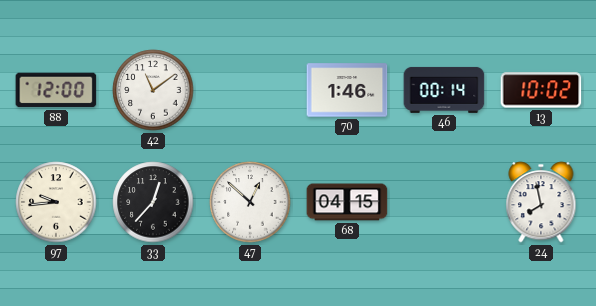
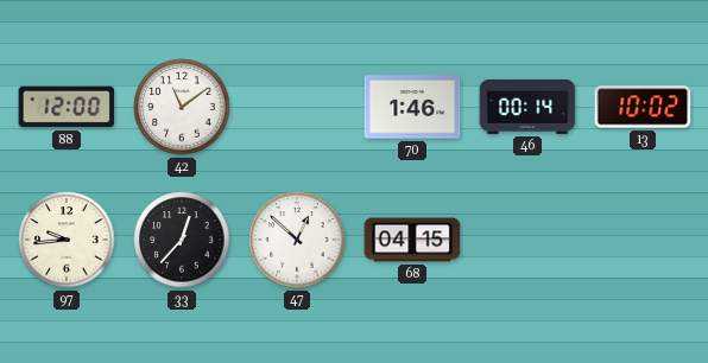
24: 7:58 -> none (541, 202)
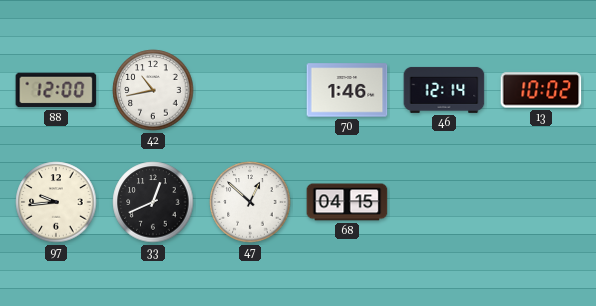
42: 11:09 -> 10:43 (153, 90)
46: 00:14 -> 12:14 (444, 90)
33: 12:37 -> 12:41 (153, 202)
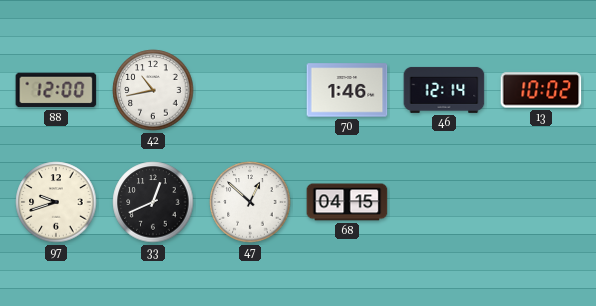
97: 9:44 -> 9:42 (56, 202)
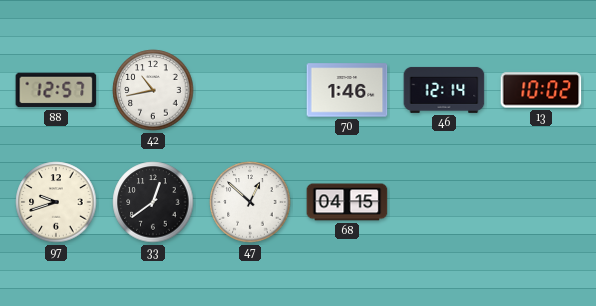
88: 12:00 -> 12:57 (56, 90)
33: 12:41 -> 12:39 (153, 202)
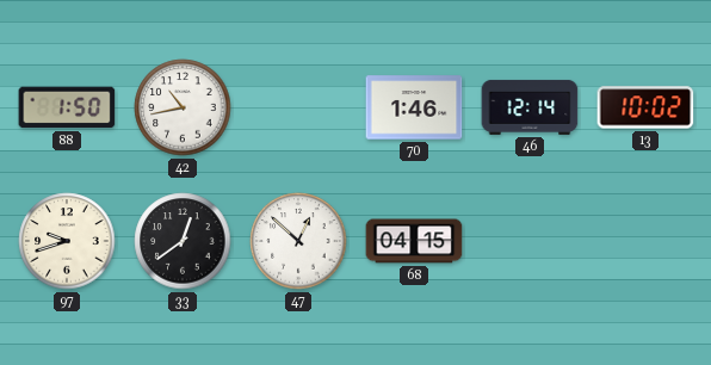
88: 12:57 -> 1:50 (67, 107)
